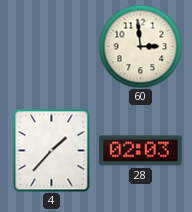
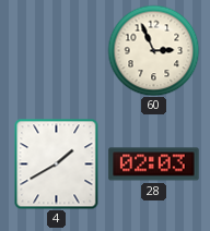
60: 2:59 -> 2:56 (153, 50)
4: 1:37 -> 1:40 (57, 163)
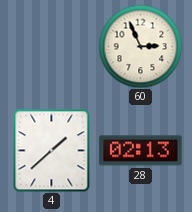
4: 1:40 -> 1:38 (52, 150)
28: 02:03 -> 02:13 (141, 151)
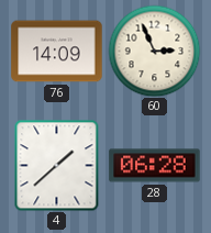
76: none -> 14:09 (57, 52)
28: 02:13 -> 06:28 (155, 166)
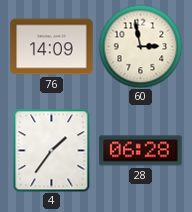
60: 2:56 -> 2:58 (140, 46)
4: 1:38 -> 1:36 (52, 150)
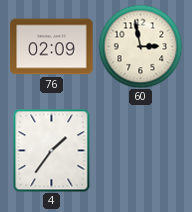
76: 14:09 -> 02:09 (52, 47)
28: 06:28 -> none (141, 151)
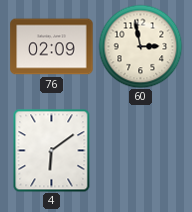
4: 1:36 -> 6:09 (52, 150)
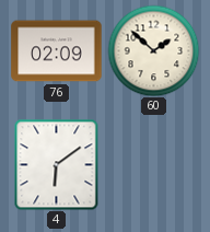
60: 2:58 -> 1:52 (153, 50)
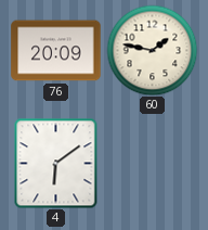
76: 02:09 -> 20:09 (56, 51)
60: 1:52 -> 1:47 (152, 50)
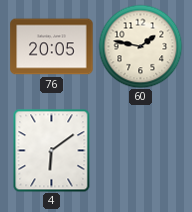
76: 20:09 -> 20:05 (52, 47)
